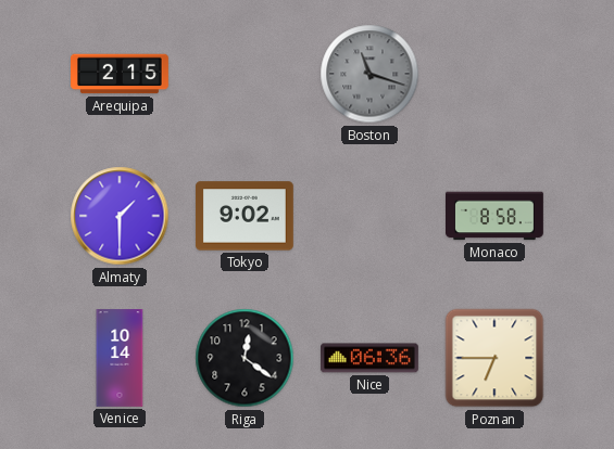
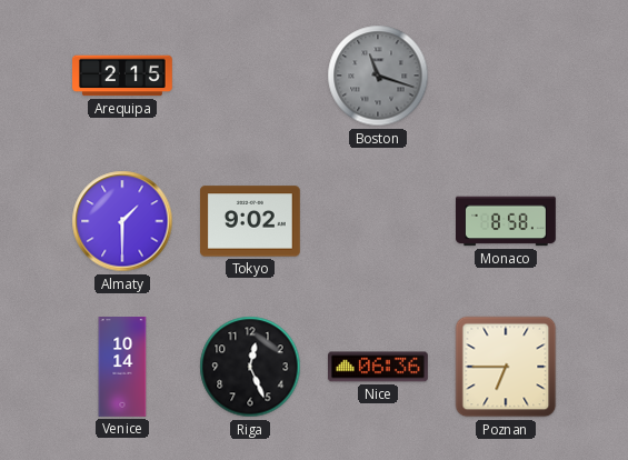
Riga: 12:21 -> 12:26 (250, 367)
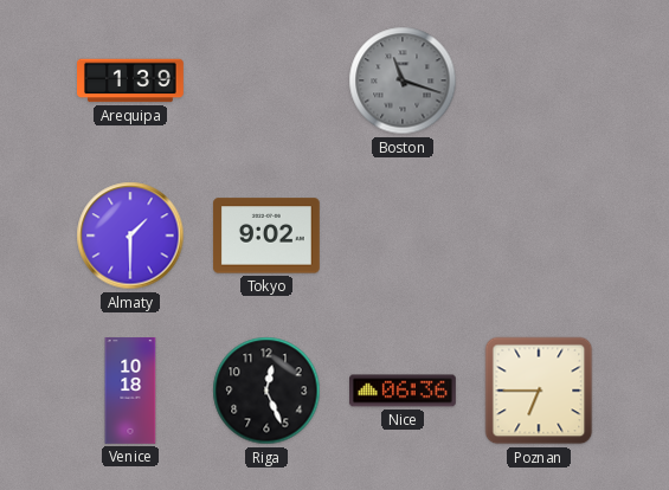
Arequipa: 2:15 -> 1:39 (131, 80)
Monaco: 8:58 -> none (507, 221)
Venice: 10:14 -> 10:18 (130, 392)
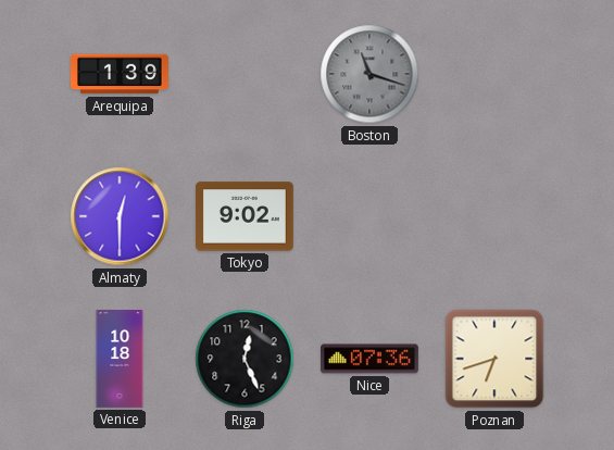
Almaty: 1:30 -> 12:30 (120, 216)
Nice: 06:36 -> 07:36 (371, 359)
Poznan: 6:45 -> 6:42 (494, 359)
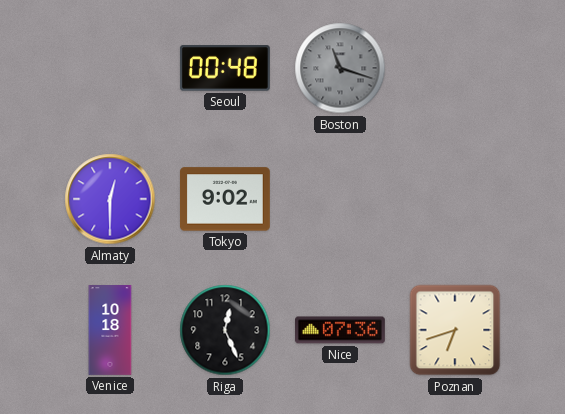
Arequipa: 1:39 -> none (121, 74)
Seoul: none -> 00:48 (225, 68)
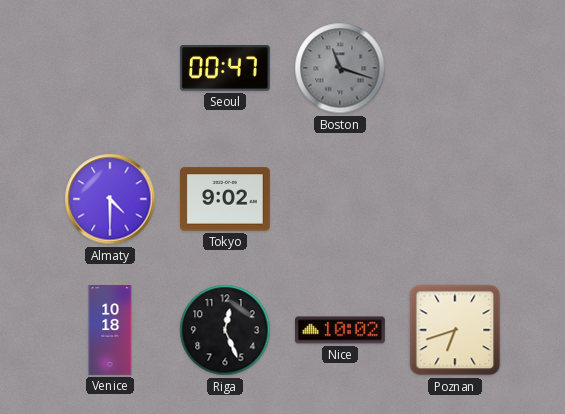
Seoul: 00:48 -> 00:47 (225, 68)
Almaty: 12:30 -> 4:30 (110, 199)
Nice: 07:36 -> 10:02 (341, 330)
